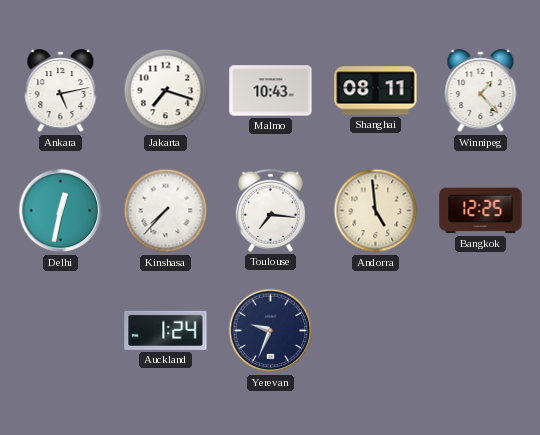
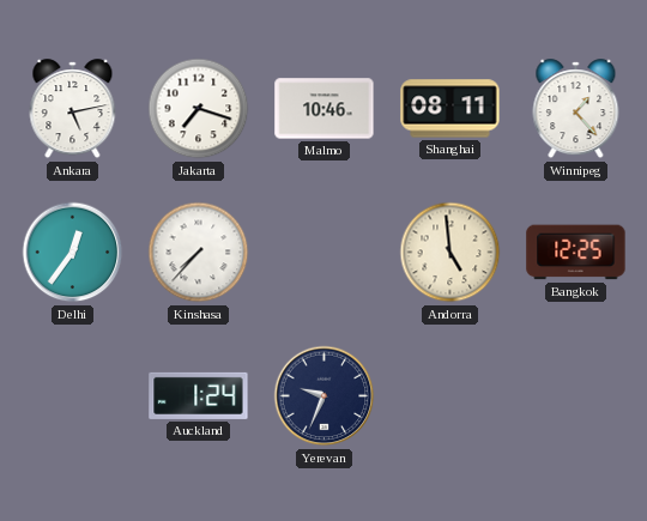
Malmo: 10:43 -> 10:46 (325, 109)
Delhi: 12:32 -> 12:36 (73, 253)
Toulouse: 7:16 -> none (270, 210)
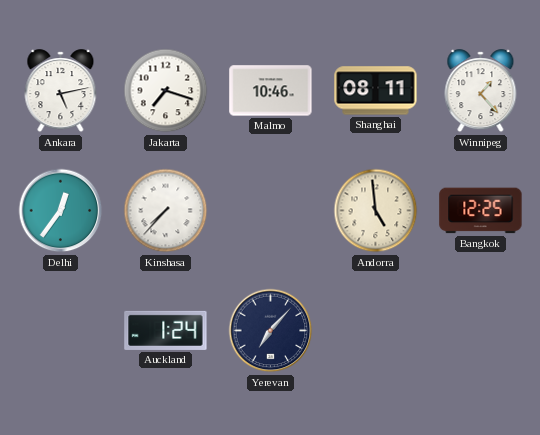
Yerevan: 9:34 -> 7:07 (271, 331)
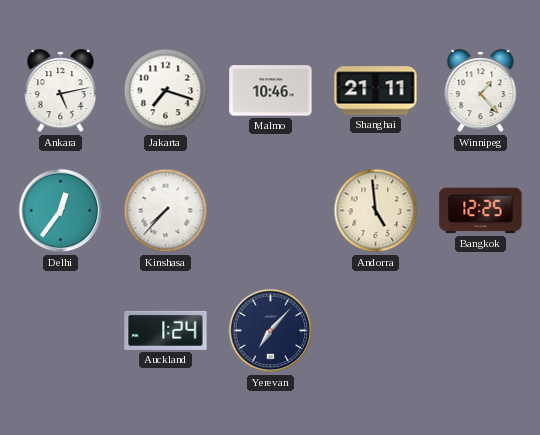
Shanghai: 08:11 -> 21:11 (376, 91)
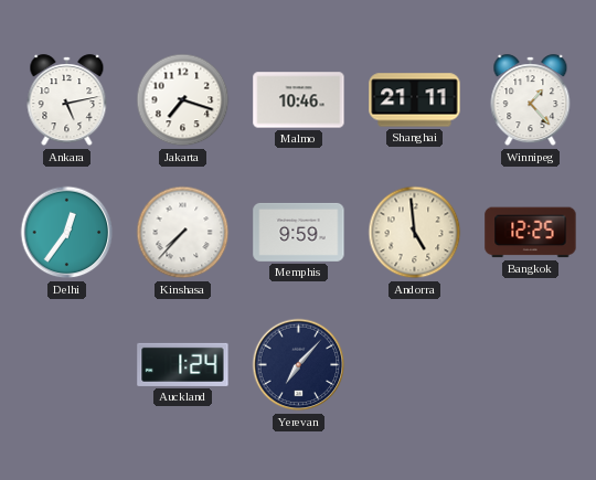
Memphis: none -> 9:59 (299, 232)
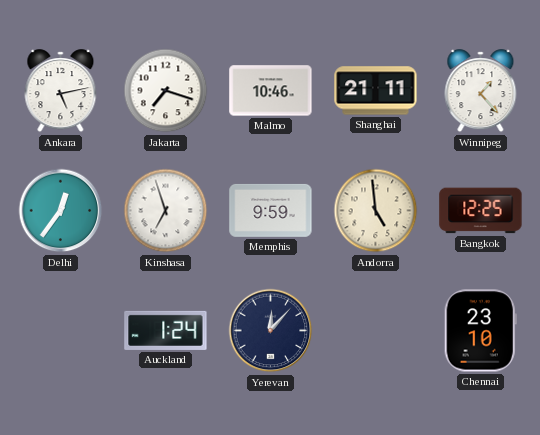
Kinshasa: 7:37 -> 6:57 (166, 211)
Yerevan: 7:07 -> 12:07 (271, 331)
Chennai: none -> 23:10 (480, 331)
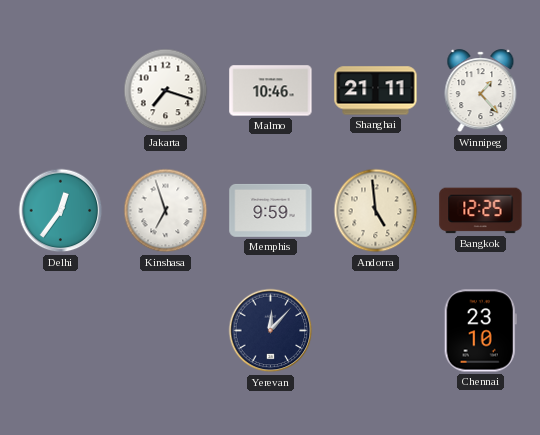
Ankara: 5:13 -> none (61, 91)
Auckland: 1:24 -> none (166, 330)
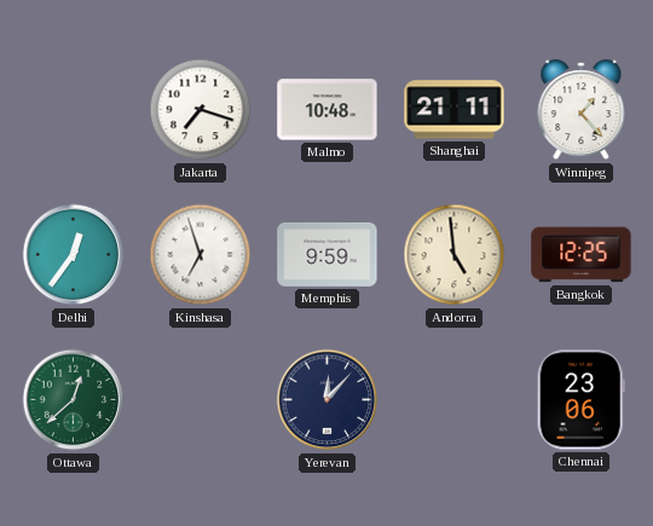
Malmo: 10:46 -> 10:48 (328, 110)
Ottawa: none -> 12:38 (74, 400)
Chennai: 23:10 -> 23:06 (580, 400)
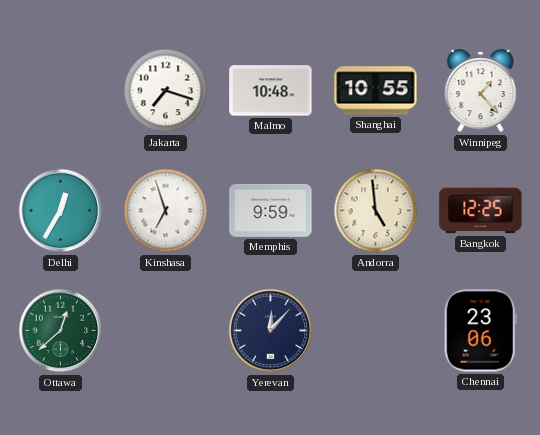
Shanghai: 21:11 -> 10:55 (376, 91)
Delhi: 12:36 -> 12:35 (61, 211)
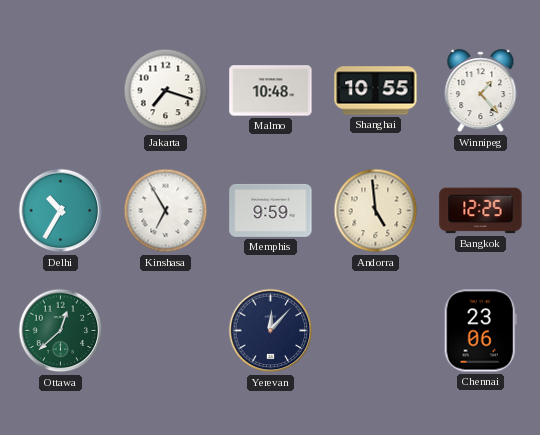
Delhi: 12:35 -> 10:35 (61, 211)
Kinshasa: 6:57 -> 6:55 (166, 211)
